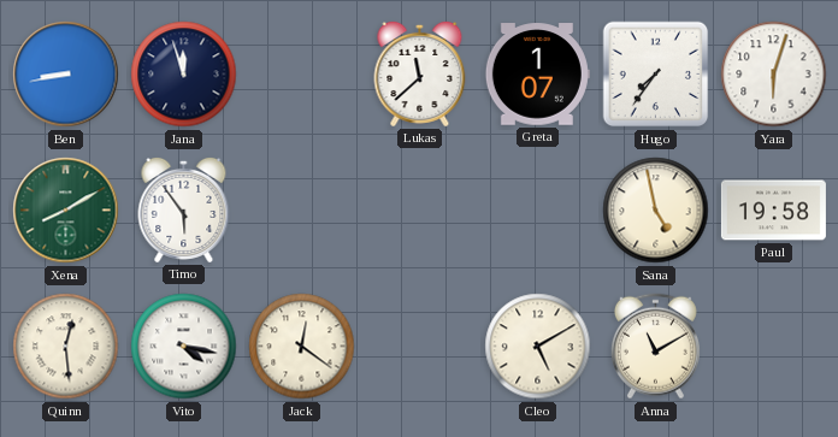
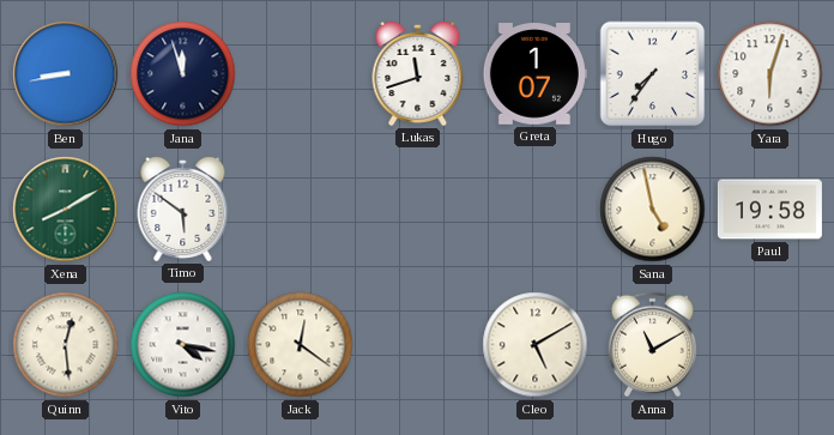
Lukas: 11:38 -> 11:42 (418, 73)
Timo: 5:54 -> 5:51 (183, 209)
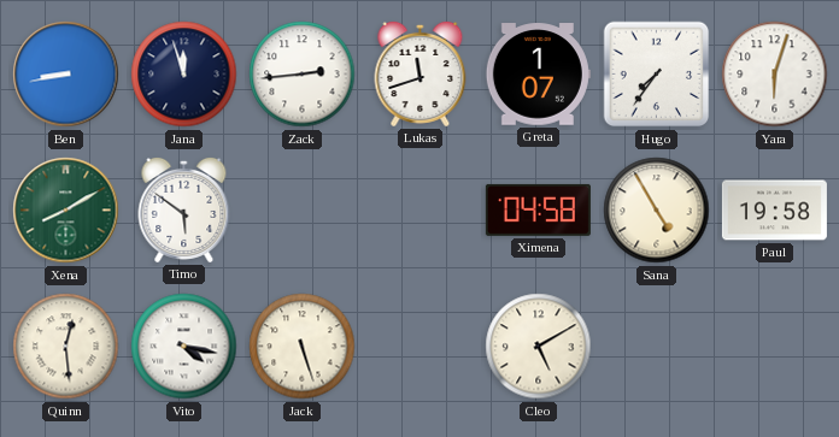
Zack: none -> 2:44 (303, 75)
Ximena: none -> 04:58 (538, 209)
Sana: 4:58 -> 4:55 (657, 211)
Jack: 12:21 -> 5:27 (303, 347)
Anna: 11:10 -> none (652, 345)
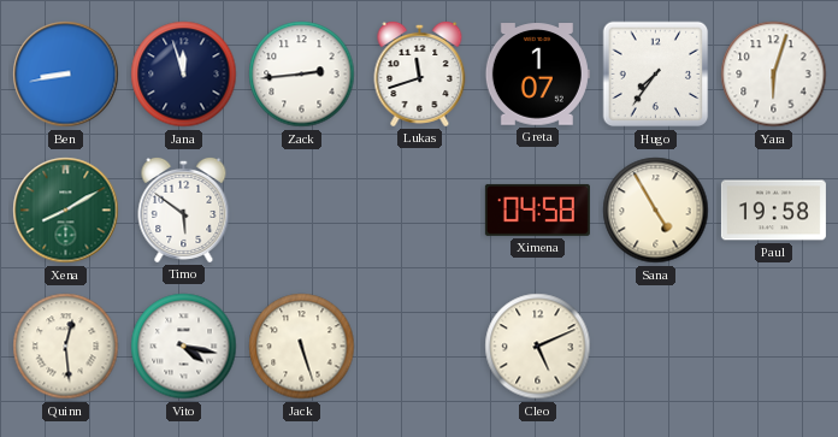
Cleo: 5:10 -> 5:11 (538, 347)
